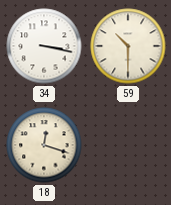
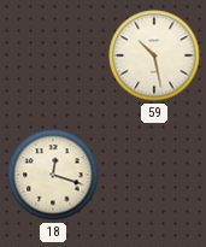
34: 3:17 -> none (44, 46)
59: 10:30 -> 10:28 (154, 55)
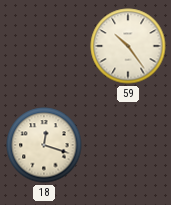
59: 10:28 -> 10:24 (128, 46)
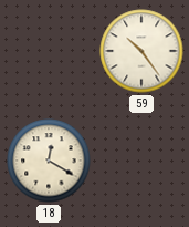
18: 12:18 -> 12:20 (49, 161)
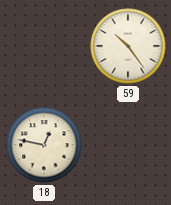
18: 12:20 -> 12:47 (44, 145)
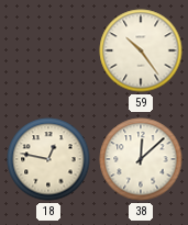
38: none -> 12:08 (141, 159)
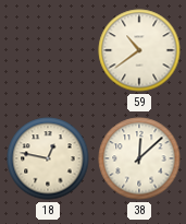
59: 10:24 -> 10:39 (139, 50)
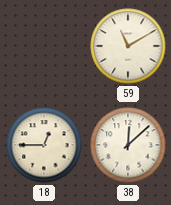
59: 10:39 -> 11:10 (128, 46)
18: 12:47 -> 12:45 (44, 145)
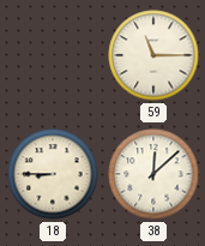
59: 11:10 -> 11:15 (153, 55)
18: 12:45 -> 8:45 (53, 174)
